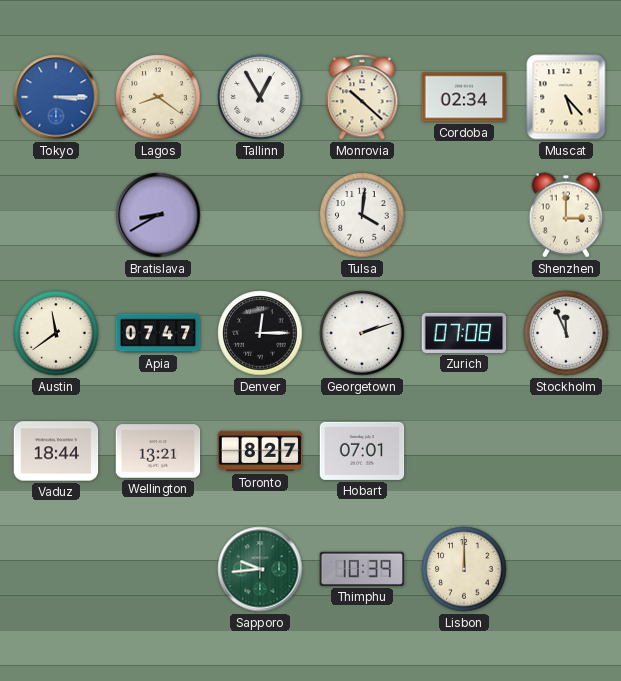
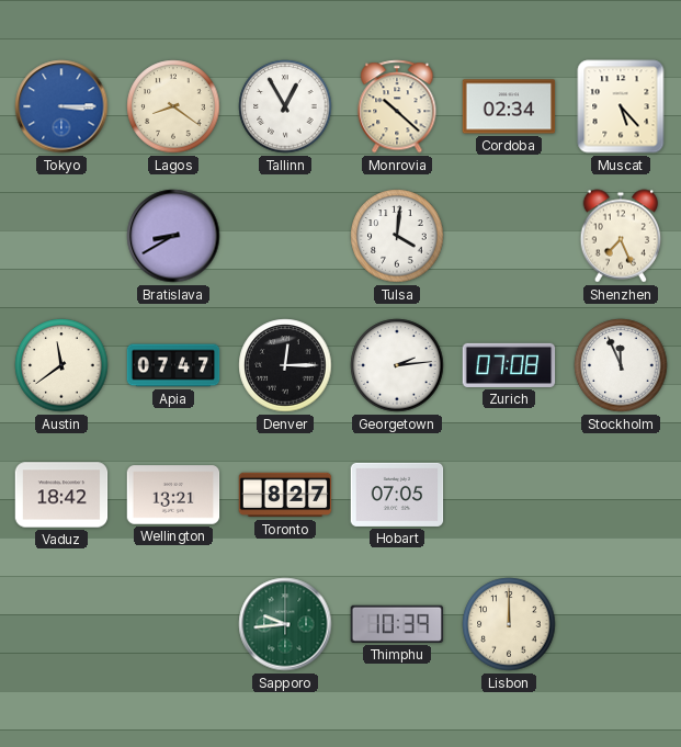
Shenzhen: 3:00 -> 7:26 (621, 236)
Georgetown: 2:12 -> 2:14 (397, 365)
Vaduz: 18:44 -> 18:42 (61, 495)
Hobart: 07:01 -> 07:05 (397, 495)
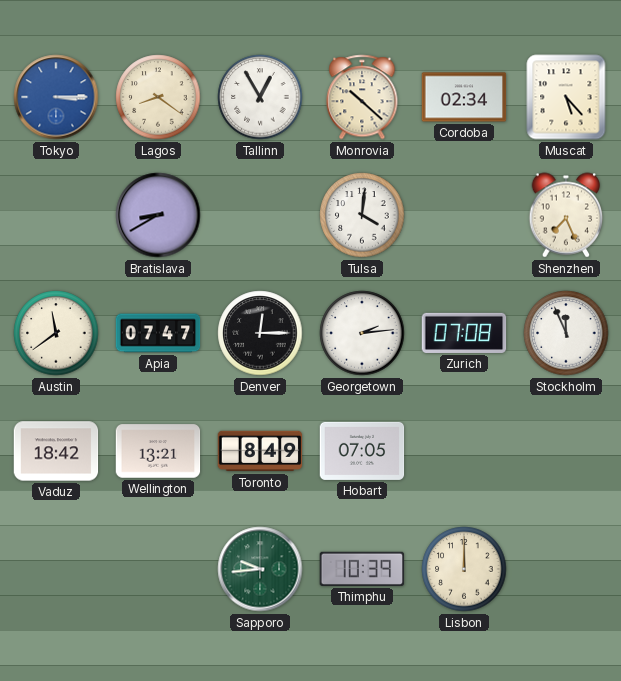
Toronto: 8:27 -> 8:49 (260, 451)
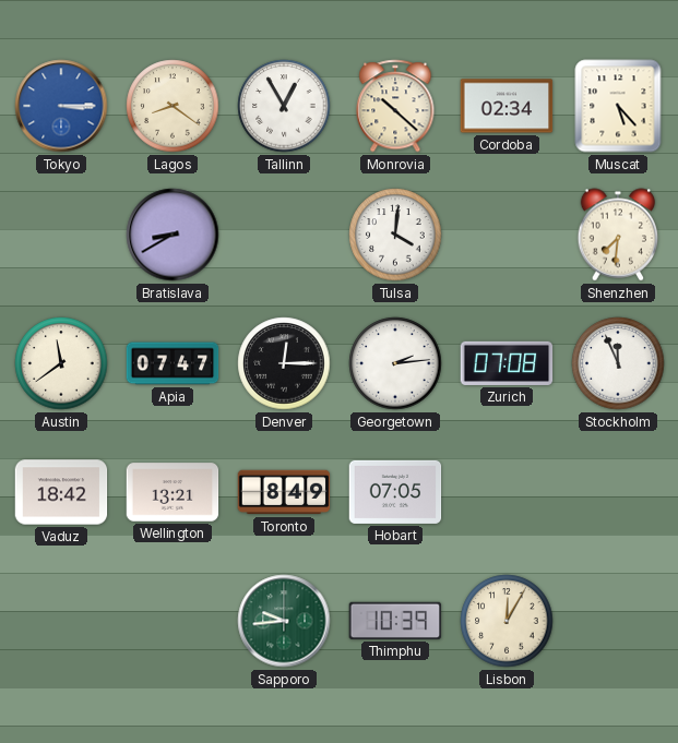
Shenzhen: 7:26 -> 7:31 (618, 235)
Lisbon: 12:00 -> 12:05 (507, 621)
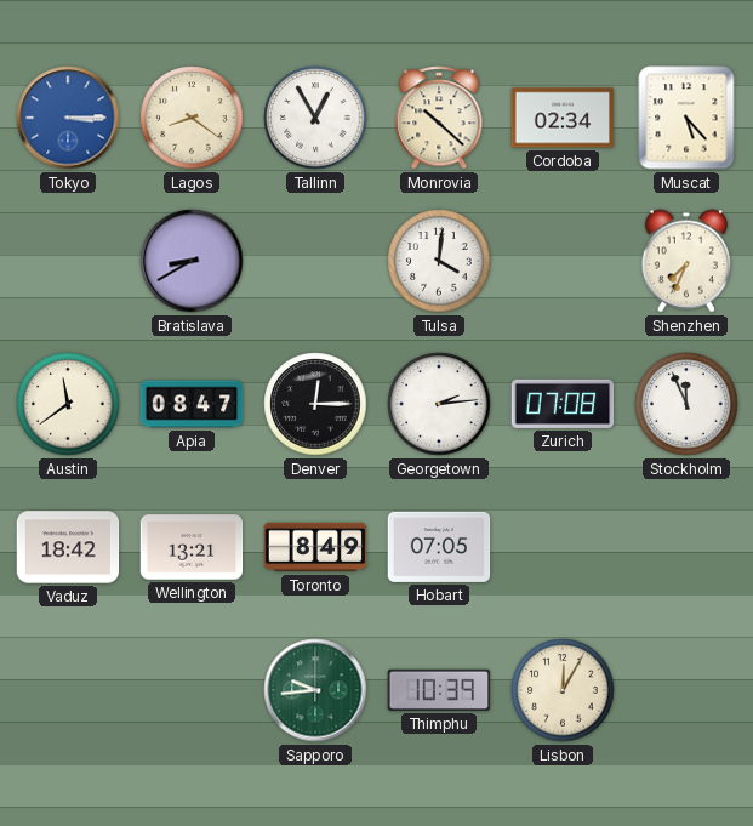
Shenzhen: 7:31 -> 7:34 (686, 261)
Apia: 07:47 -> 08:47 (192, 404)
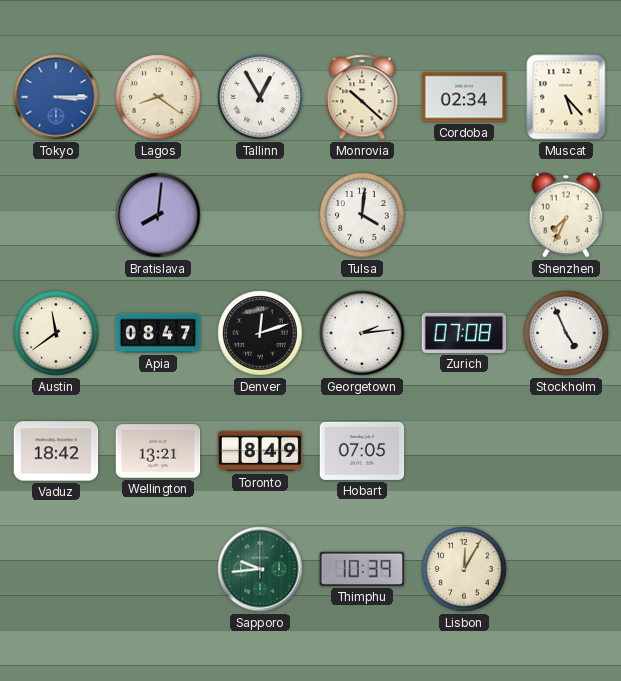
Bratislava: 8:40 -> 8:01 (158, 215)
Denver: 12:15 -> 12:12 (260, 333)
Stockholm: 11:56 -> 4:56 (566, 333)
